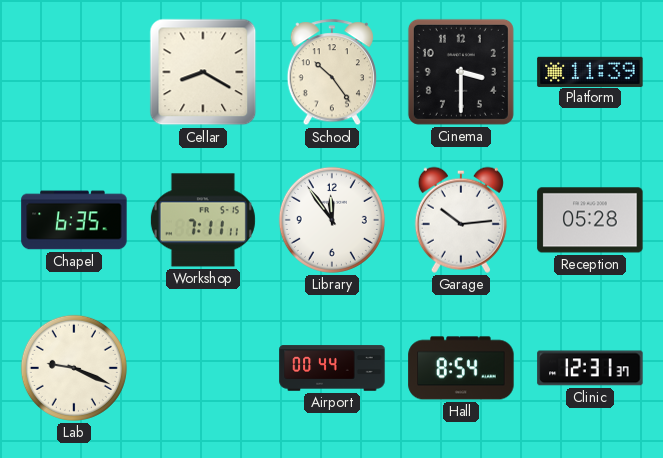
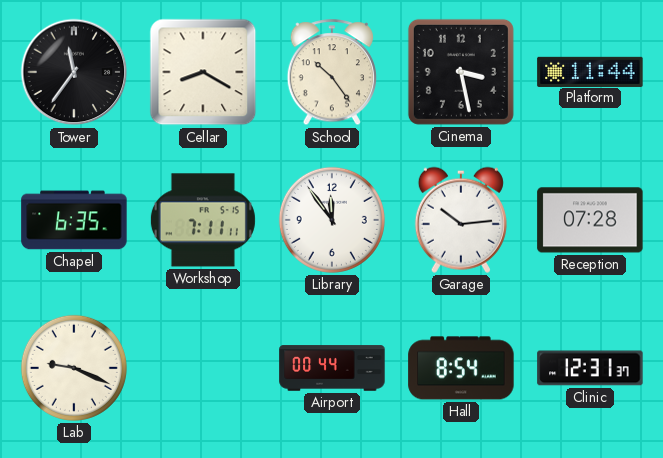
Tower: none -> 11:36 (74, 72)
Cinema: 3:30 -> 3:28 (461, 72)
Platform: 11:39 -> 11:44 (590, 71)
Reception: 05:28 -> 07:28 (590, 220)
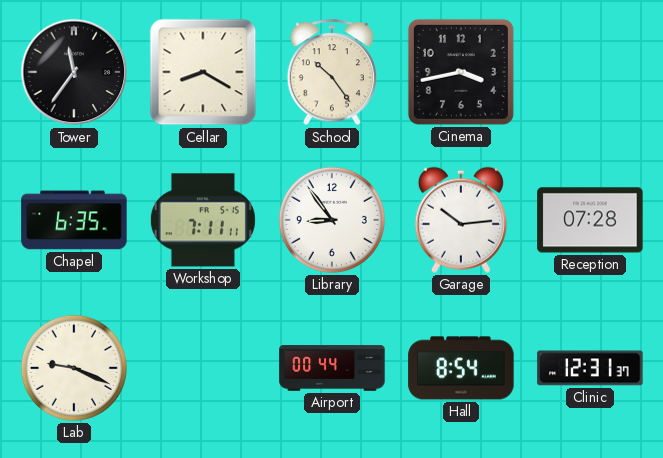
Cinema: 3:28 -> 3:43 (461, 72)
Platform: 11:44 -> none (590, 71)
Library: 11:54 -> 8:54 (332, 220)
